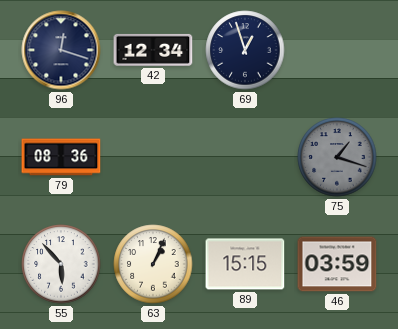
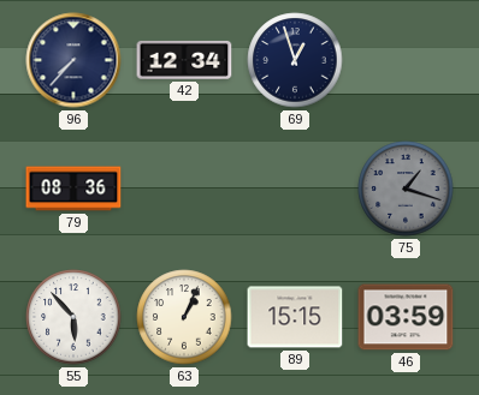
96: 12:18 -> 7:37 (73, 60)
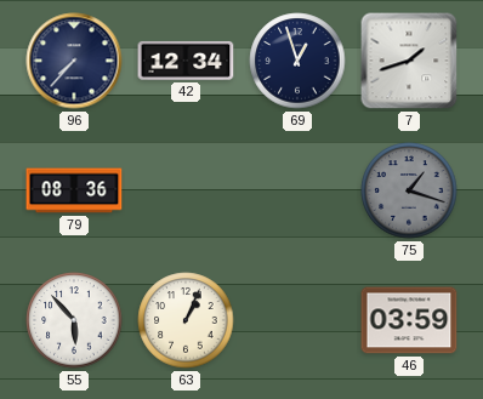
7: none -> 1:42 (409, 61)
89: 15:15 -> none (295, 317)
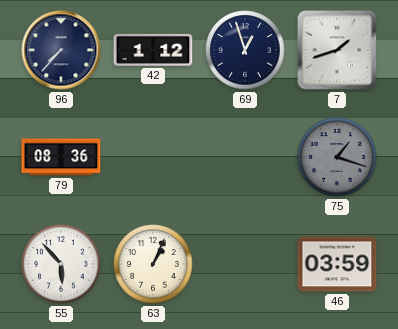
42: 12:34 -> 1:12 (153, 50)
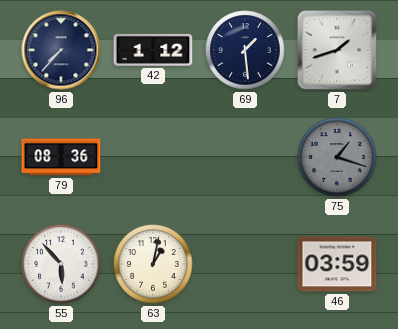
69: 12:57 -> 1:29 (245, 50)
63: 1:04 -> 1:02 (153, 264)
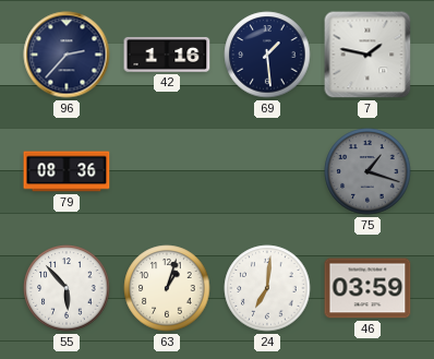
96: 7:37 -> 2:37 (67, 55)
42: 1:12 -> 1:16 (167, 55)
7: 1:42 -> 1:47 (367, 55)
63: 1:02 -> 1:03 (167, 288)
24: none -> 7:01 (267, 288)
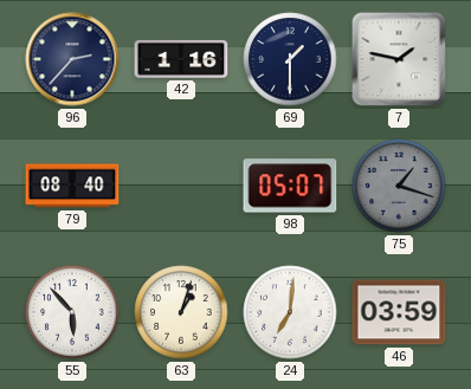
69: 1:29 -> 1:30 (290, 59)
79: 08:36 -> 08:40 (72, 186)
98: none -> 05:07 (290, 186)
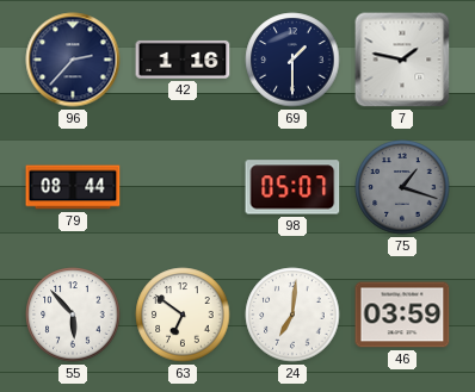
79: 08:40 -> 08:44 (73, 187)
63: 1:03 -> 6:51 (183, 315)
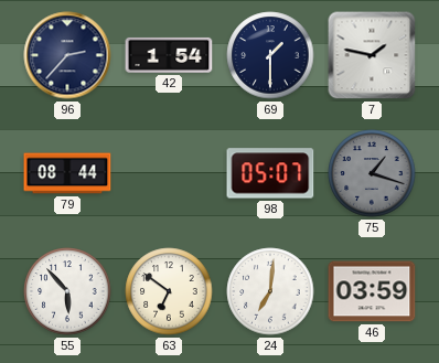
42: 1:16 -> 1:54 (169, 55)
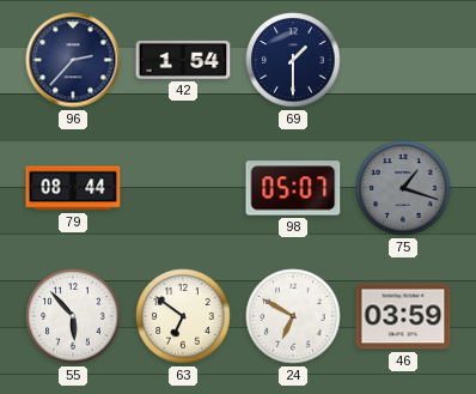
7: 1:47 -> none (372, 55)
24: 7:01 -> 6:50 (293, 316)
